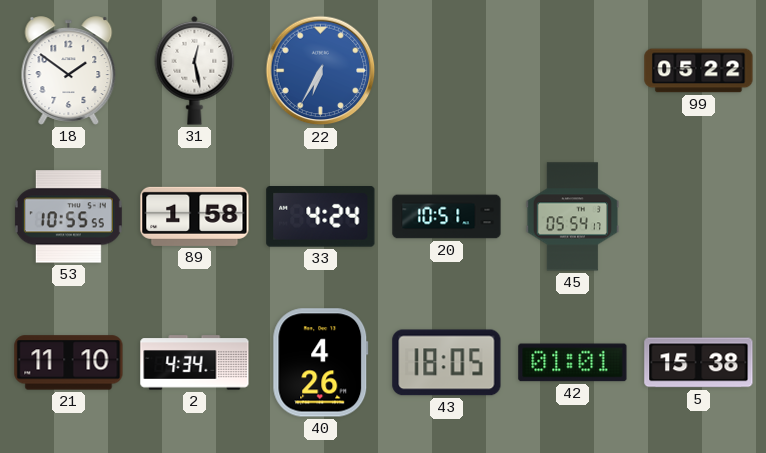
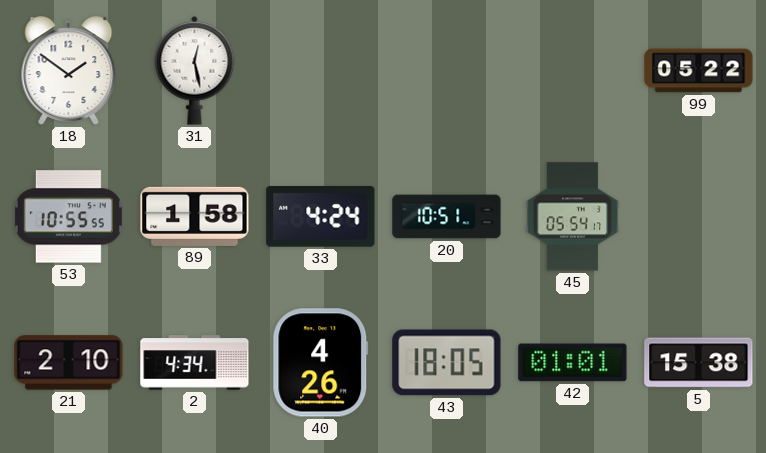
22: 6:35 -> none (321, 71)
21: 11:10 -> 2:10 (69, 363)
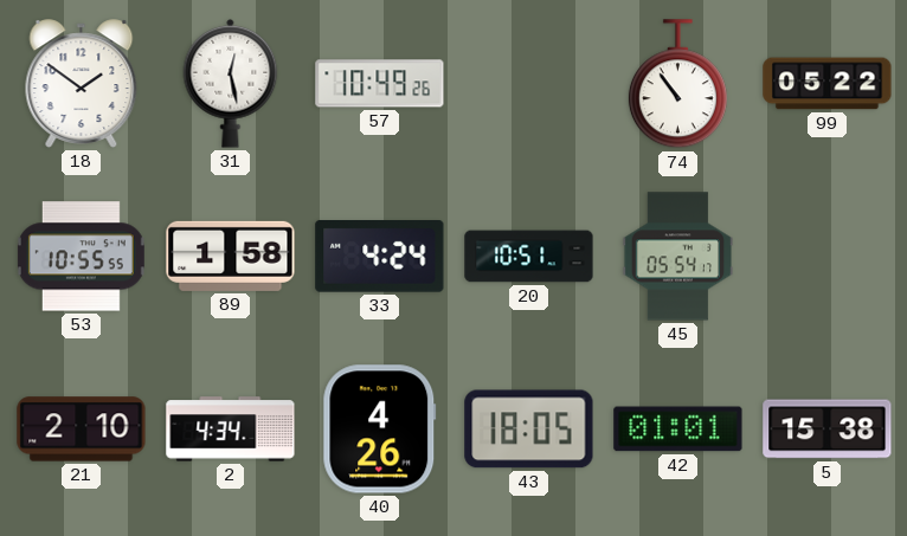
57: none -> 10:49 (380, 84)
74: none -> 10:54 (677, 84)
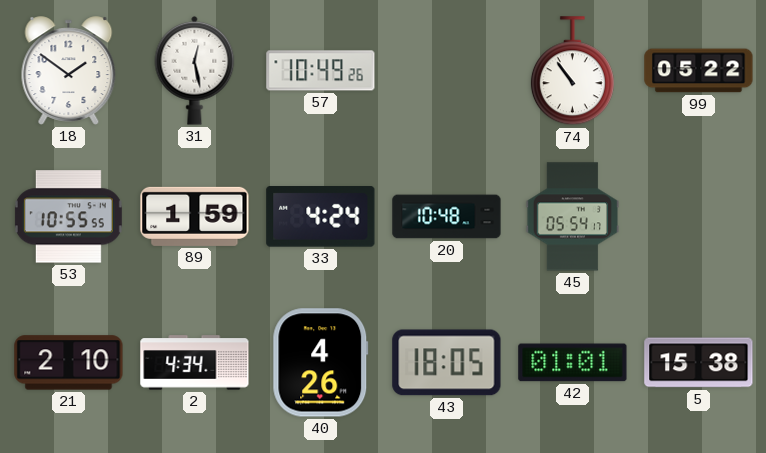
89: 1:58 -> 1:59 (195, 216)
20: 10:51 -> 10:48 (447, 217)
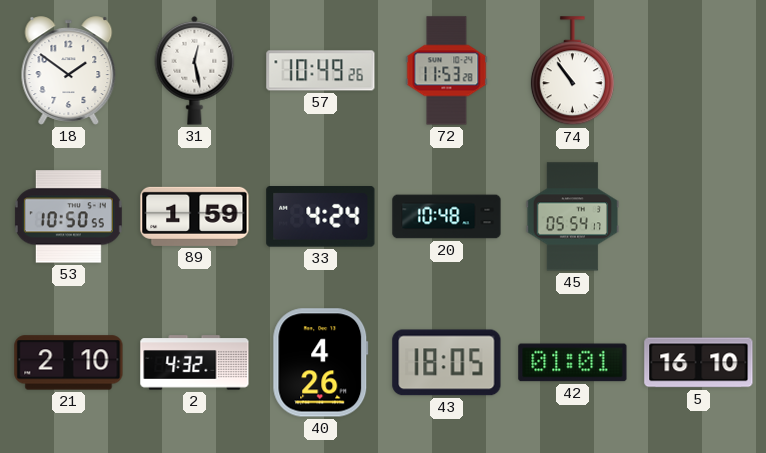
72: none -> 11:53 (447, 71)
99: 05:22 -> none (699, 71)
53: 10:55 -> 10:50 (68, 217)
2: 4:34 -> 4:32 (195, 363)
5: 15:38 -> 16:10 (699, 363)
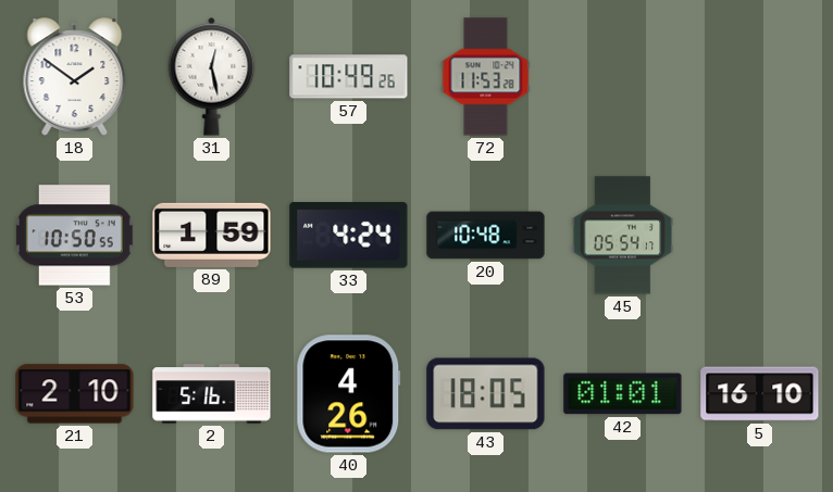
74: 10:54 -> none (572, 71)
2: 4:32 -> 5:16 (212, 394)
